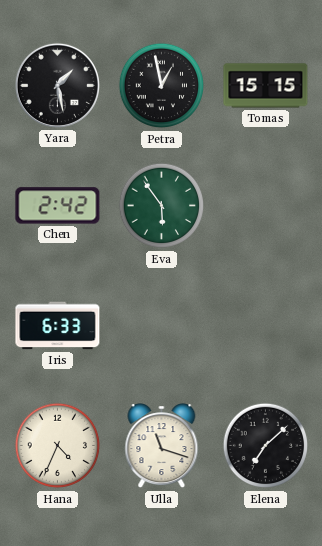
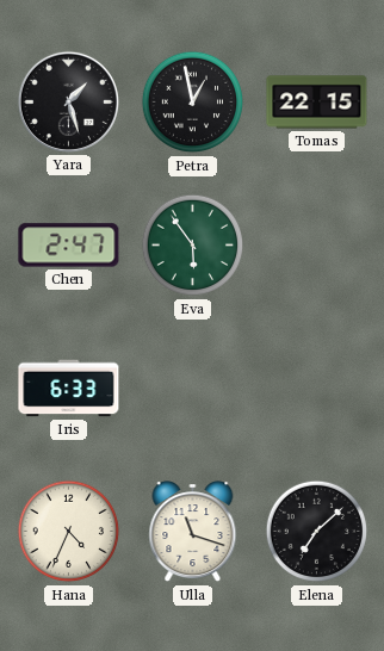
Yara: 1:28 -> 1:27 (68, 101)
Tomas: 15:15 -> 22:15 (317, 103)
Chen: 2:42 -> 2:47 (69, 246)
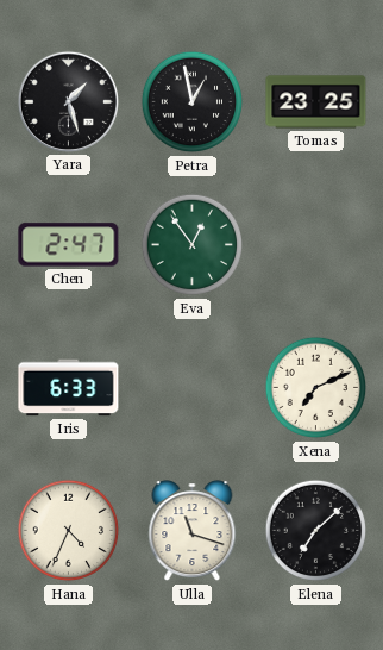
Tomas: 22:15 -> 23:25 (316, 102)
Eva: 5:54 -> 12:54 (193, 245)
Xena: none -> 7:11 (316, 388)
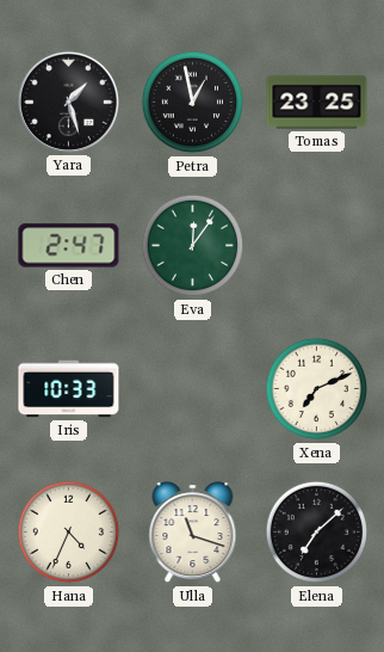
Eva: 12:54 -> 12:06 (193, 246)
Iris: 6:33 -> 10:33 (69, 389)
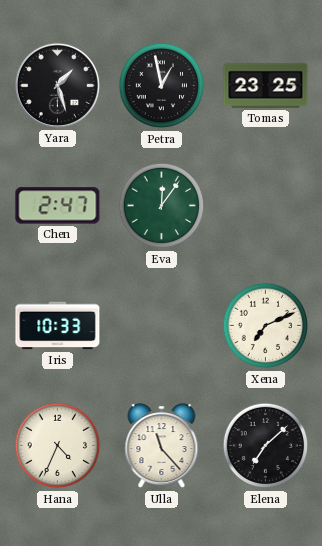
Ulla: 11:18 -> 11:23 (162, 446)
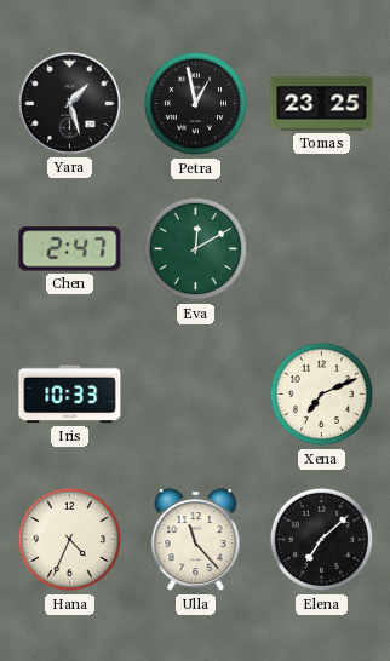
Eva: 12:06 -> 12:10 (196, 249)
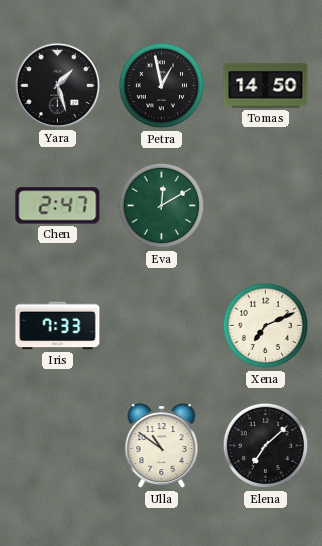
Tomas: 23:25 -> 14:50 (266, 86)
Iris: 10:33 -> 7:33 (58, 326)
Hana: 4:34 -> none (70, 540)
Ulla: 11:23 -> 10:51 (162, 446)
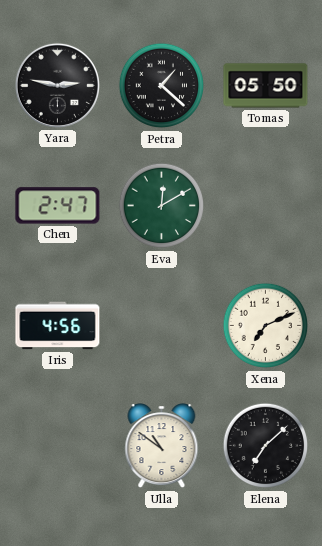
Yara: 1:27 -> 2:47 (57, 85)
Petra: 12:58 -> 1:22 (162, 86)
Tomas: 14:50 -> 05:50 (266, 86)
Iris: 7:33 -> 4:56 (58, 326)
